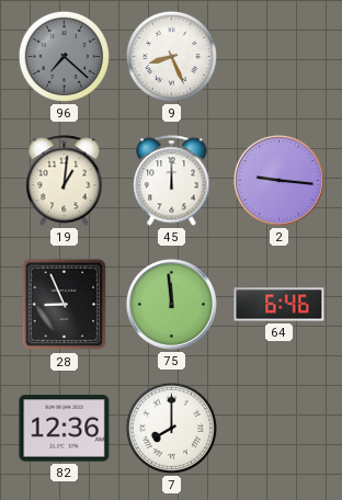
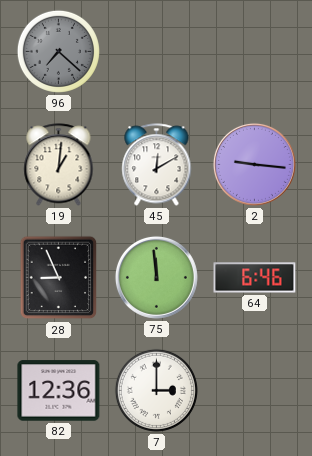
9: 8:26 -> none (171, 56)
45: 12:00 -> 12:10 (157, 165)
7: 8:00 -> 3:00 (156, 390)
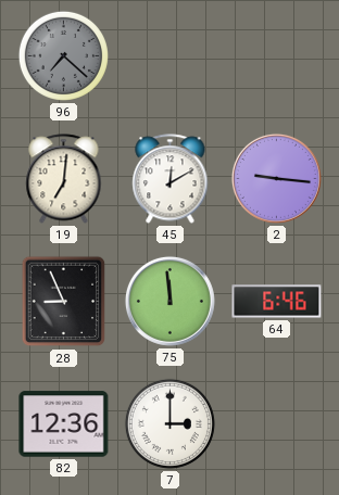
19: 1:01 -> 7:01 (64, 179)
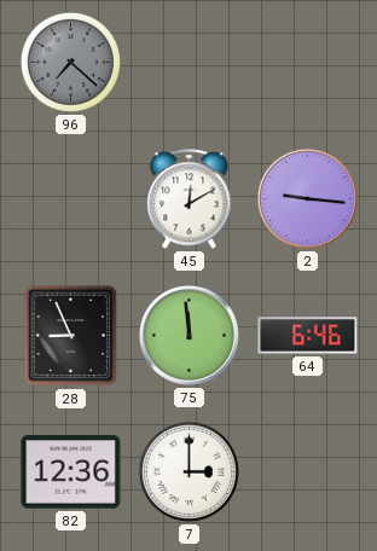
19: 7:01 -> none (64, 179)
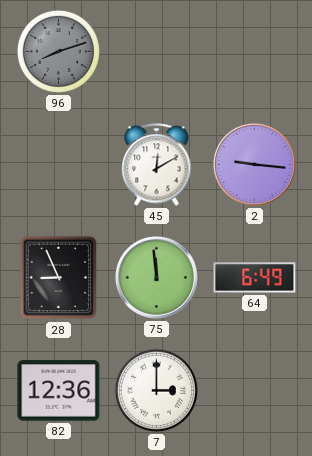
96: 7:22 -> 8:12 (58, 51)
64: 6:46 -> 6:49 (255, 278)
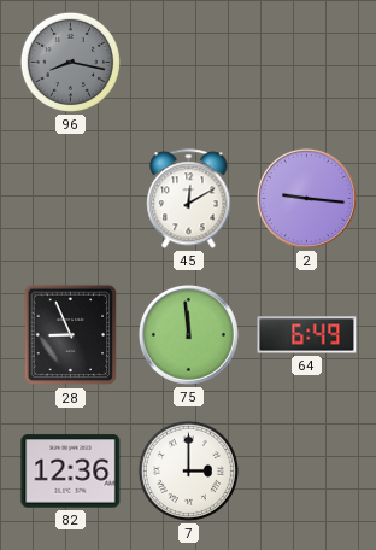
96: 8:12 -> 8:17 (70, 62)
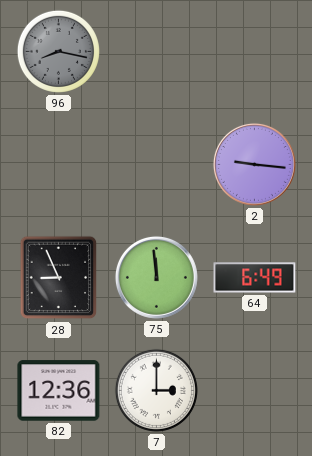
45: 12:10 -> none (189, 199)
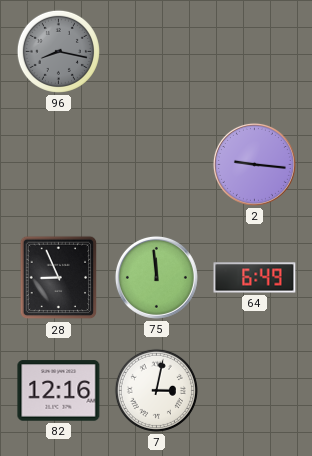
82: 12:36 -> 12:16 (59, 391)
7: 3:00 -> 3:02 (156, 390)
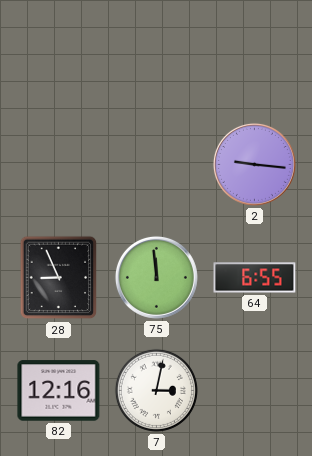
96: 8:17 -> none (58, 51)
64: 6:49 -> 6:55 (255, 278)
